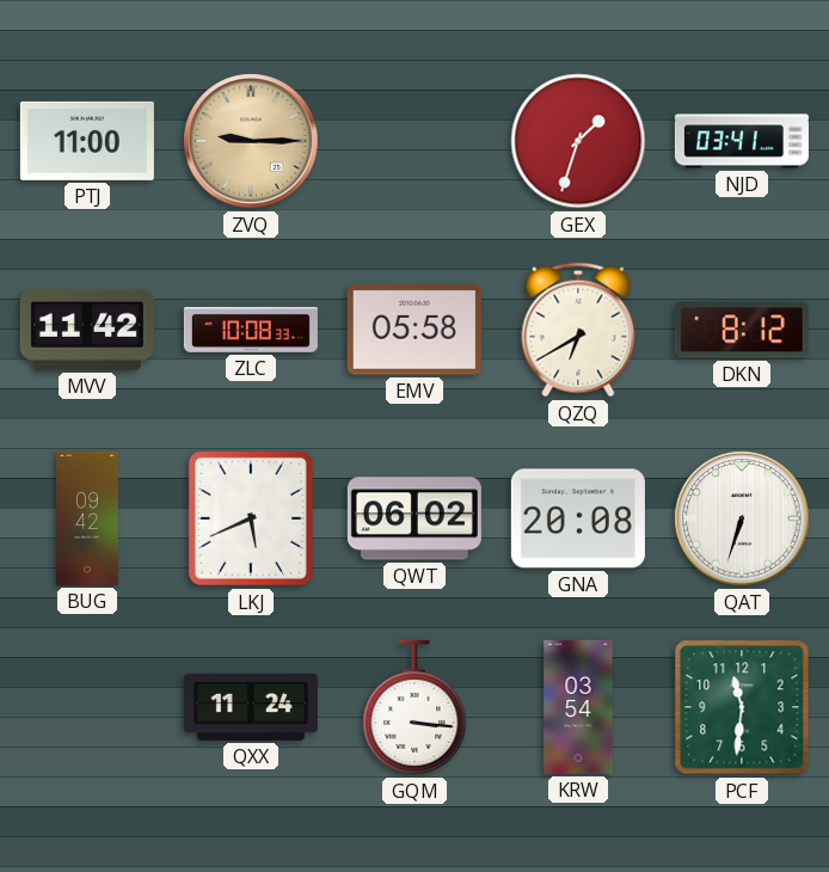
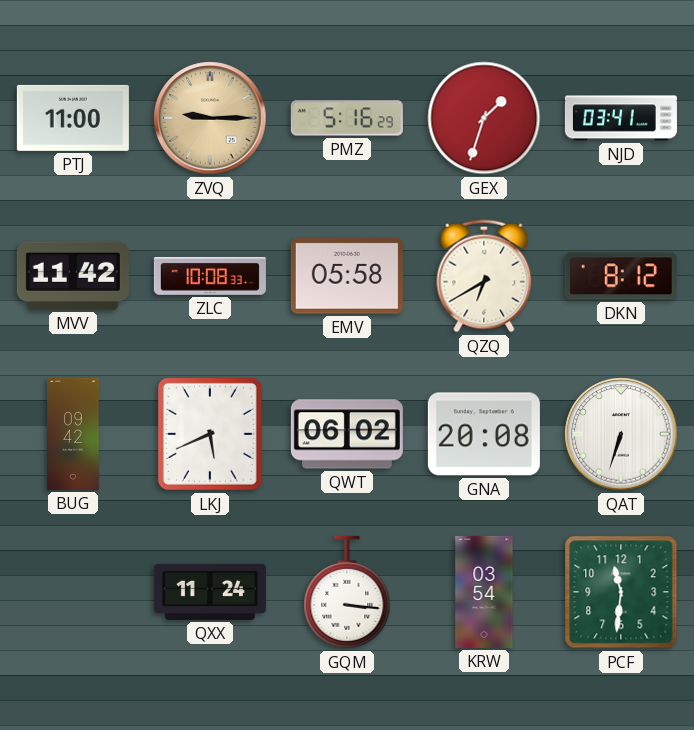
PMZ: none -> 5:16 (347, 118)
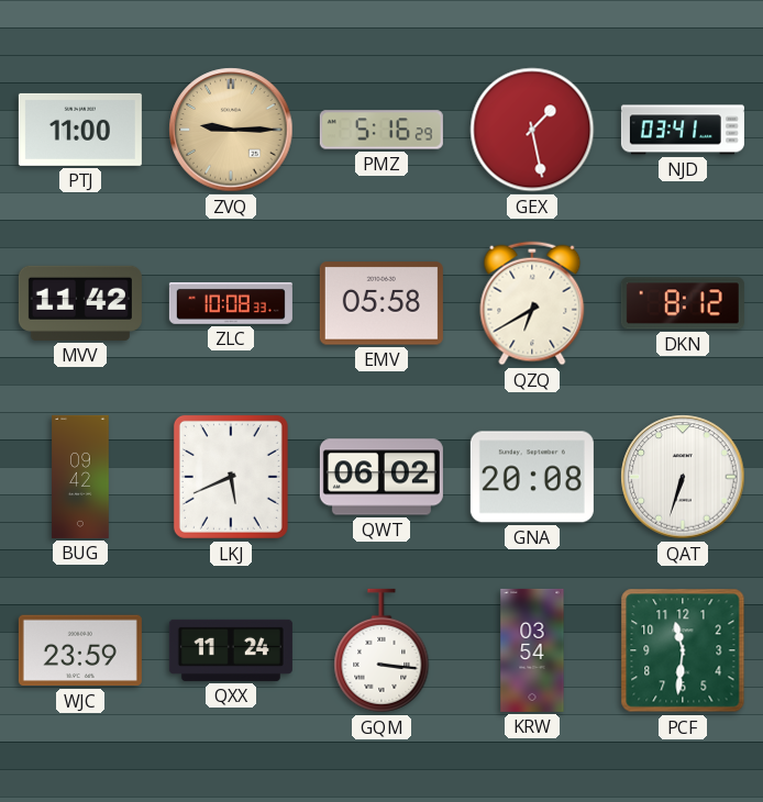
GEX: 1:33 -> 1:28 (532, 130)
WJC: none -> 23:59 (80, 650)
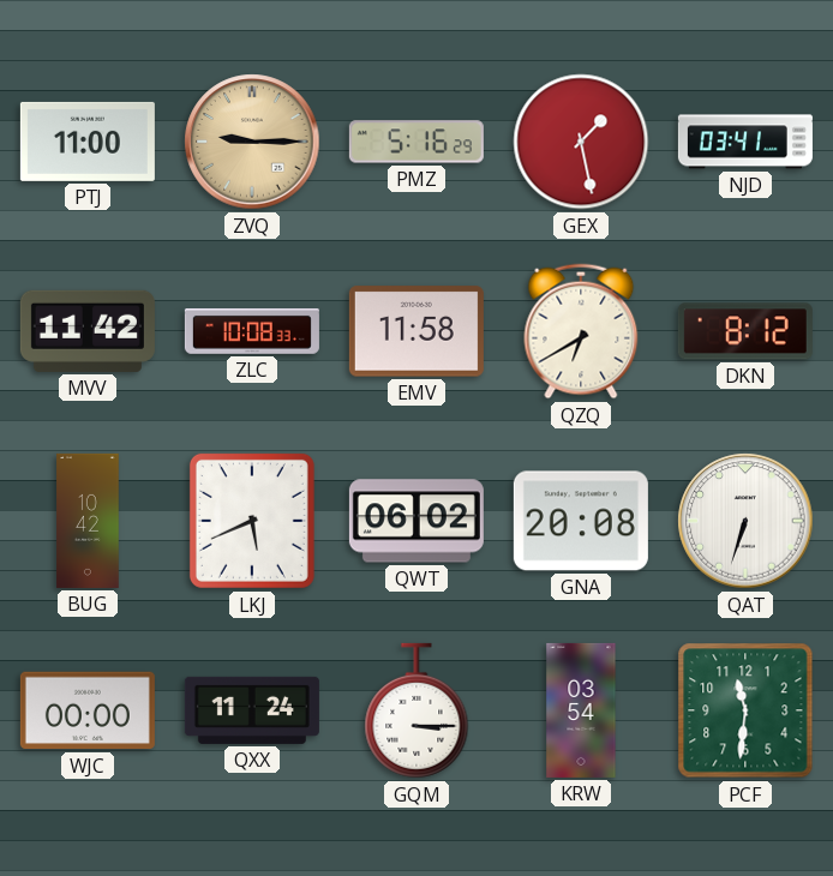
EMV: 05:58 -> 11:58 (416, 331)
BUG: 09:42 -> 10:42 (88, 521)
WJC: 23:59 -> 00:00 (88, 710)
GQM: 3:16 -> 3:15 (416, 710)
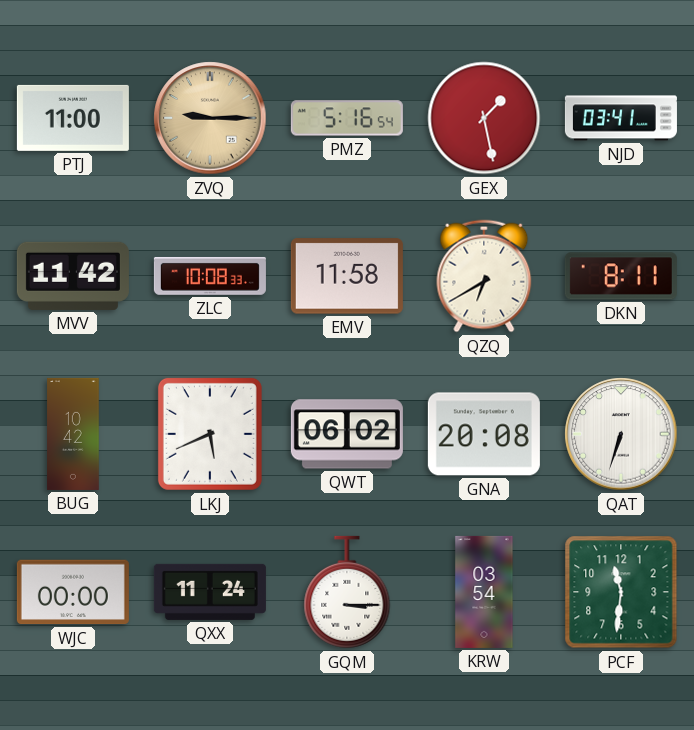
PMZ: 5:16:29 -> 5:16:54 (347, 118)
DKN: 8:12 -> 8:11 (621, 276)
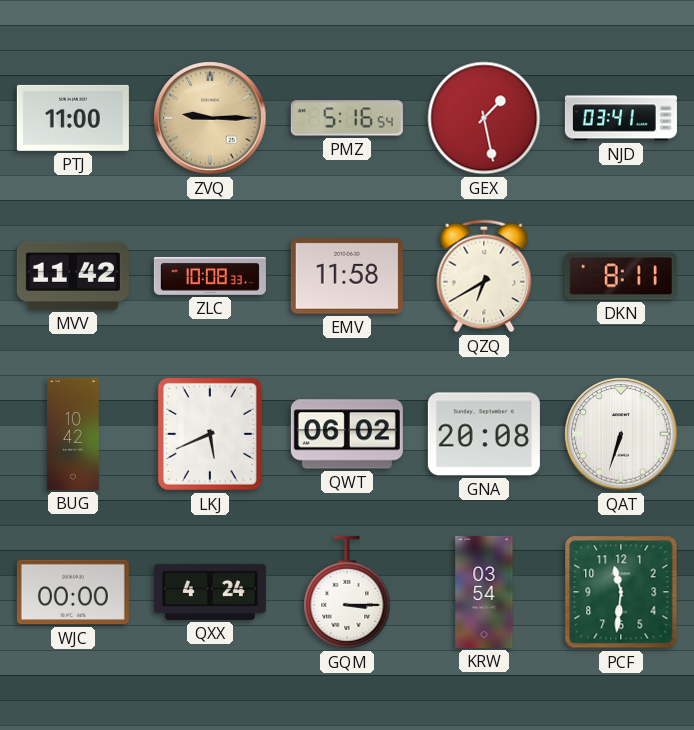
QXX: 11:24 -> 4:24 (210, 592)
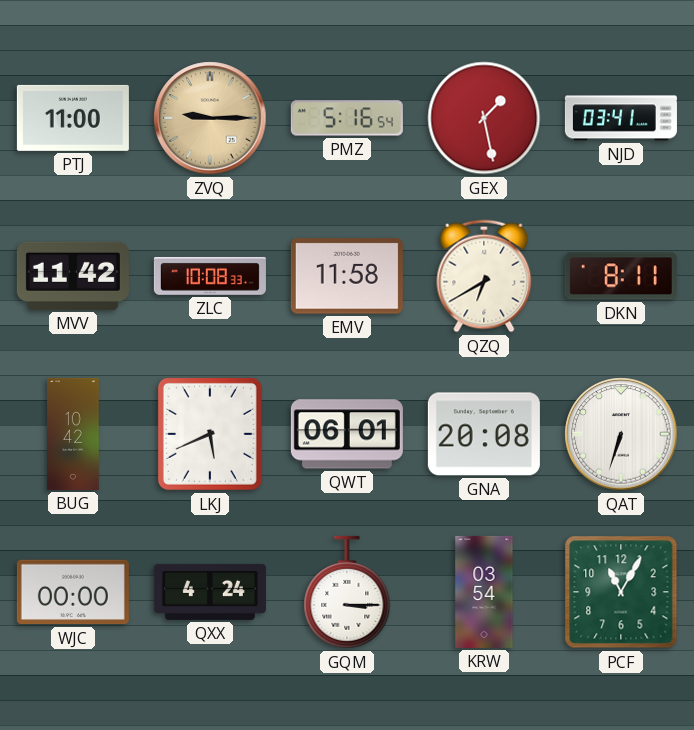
QWT: 06:02 -> 06:01 (347, 434)
PCF: 11:31 -> 11:05 (621, 592)
